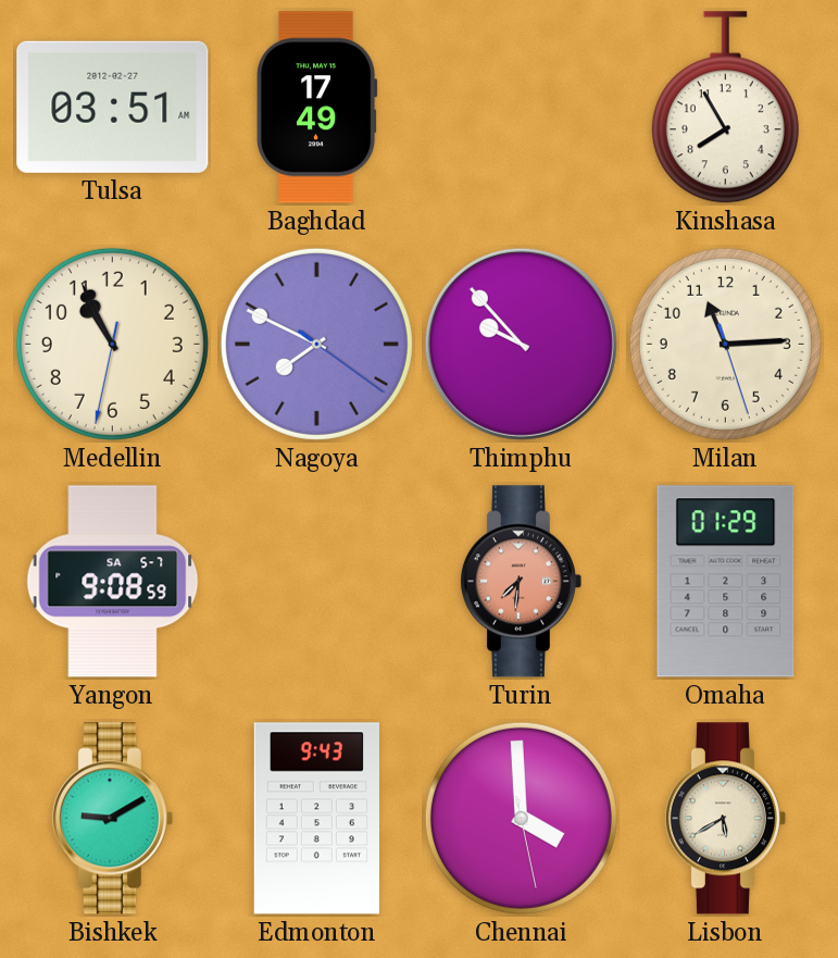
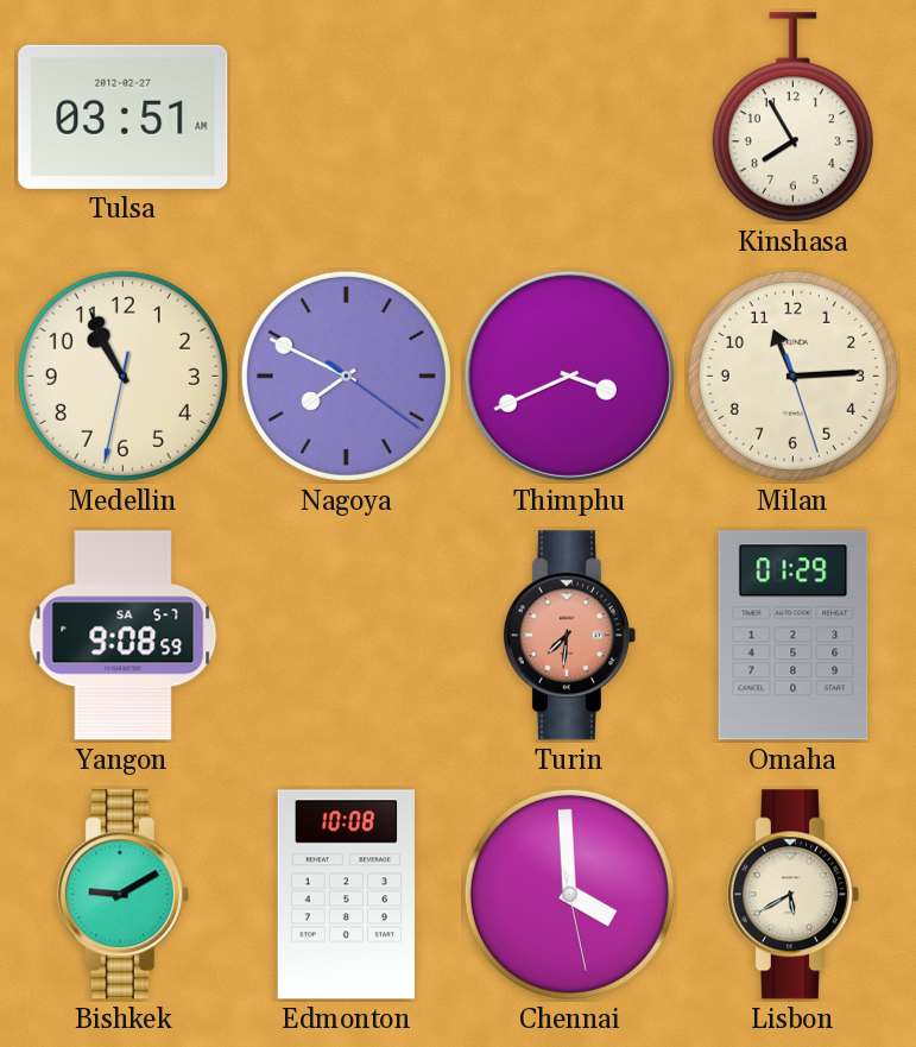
Baghdad: 17:49 -> none (316, 108)
Thimphu: 9:53 -> 3:41 (569, 376)
Edmonton: 9:43 -> 10:08 (346, 895)
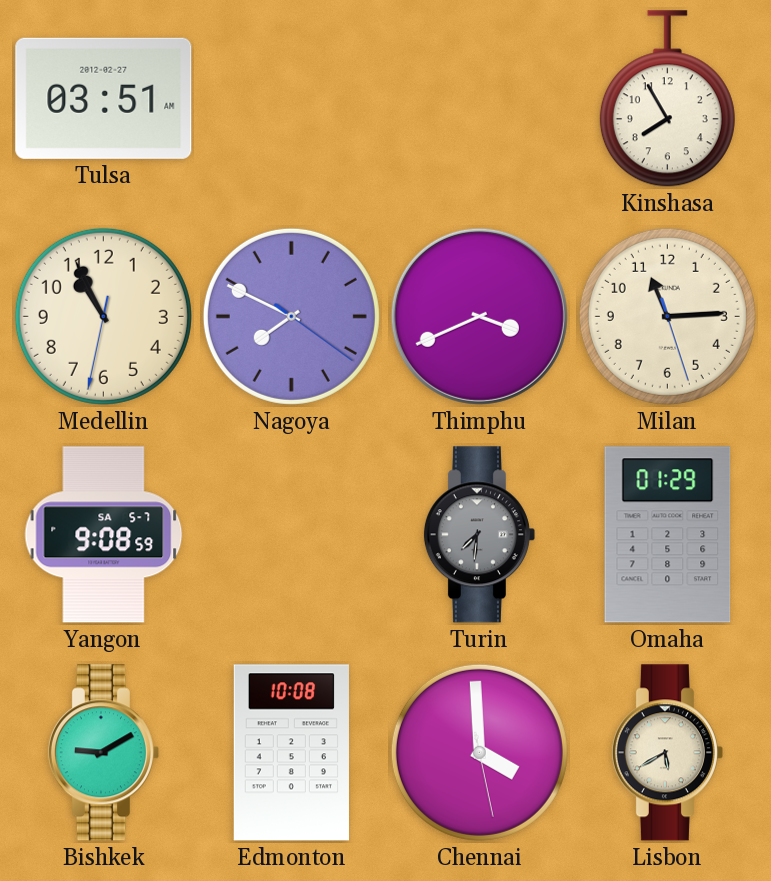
Turin dial: salmon -> grey (479, 535)
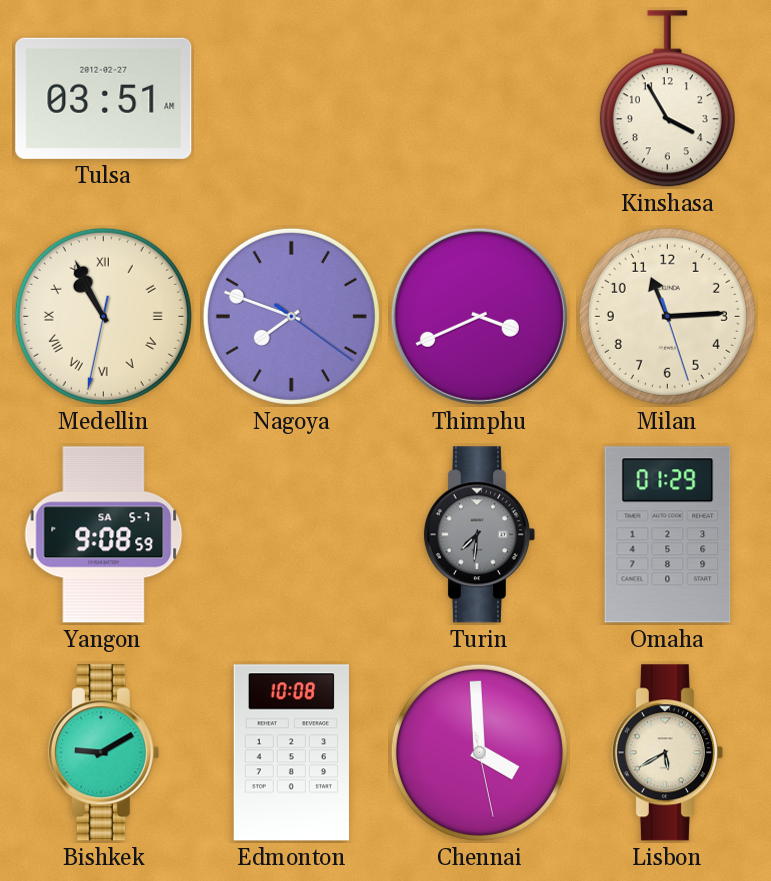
Kinshasa: 7:55 -> 3:55 (667, 99)
Medellin numerals: Arabic -> Roman (103, 316)
Nagoya: 7:49 -> 7:48 (291, 316)
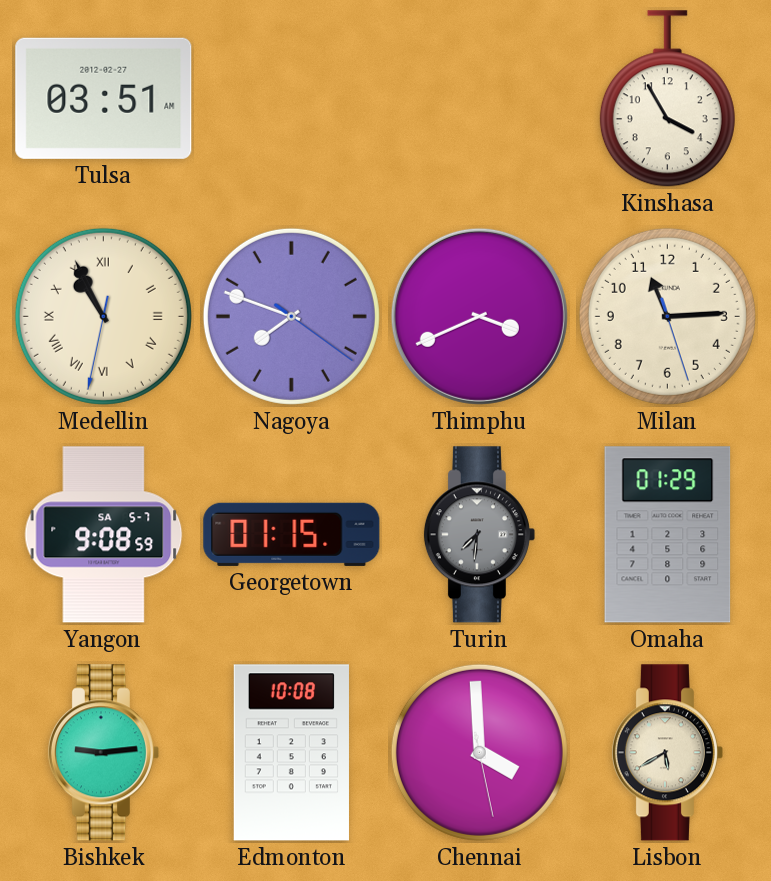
Georgetown: none -> 01:15 (292, 534)
Bishkek: 9:10 -> 9:14 (103, 753)
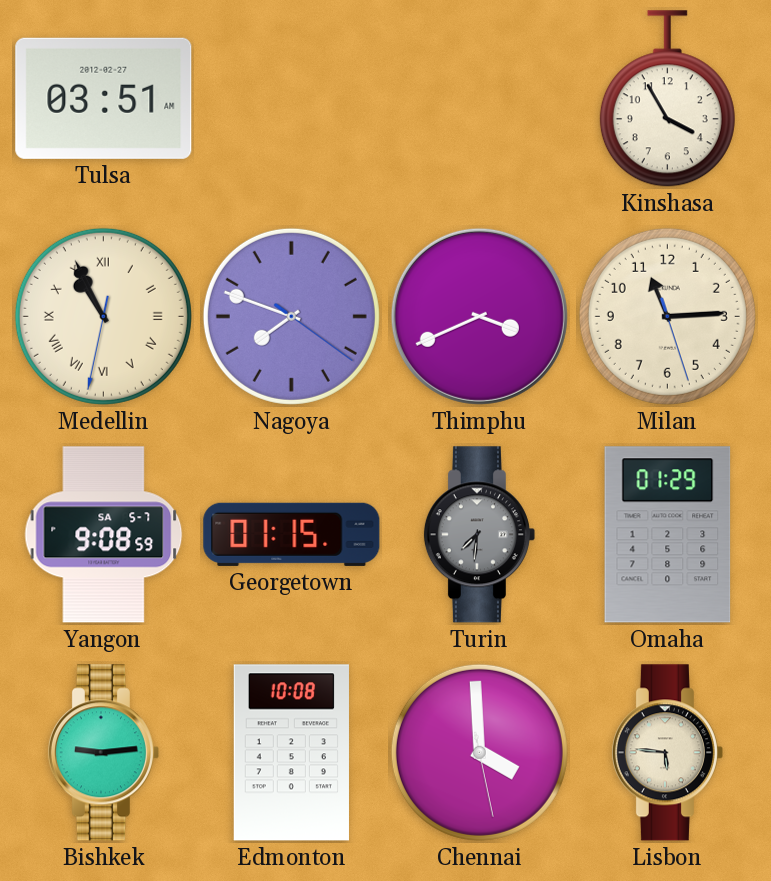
Lisbon: 5:40 -> 5:46 (667, 753)
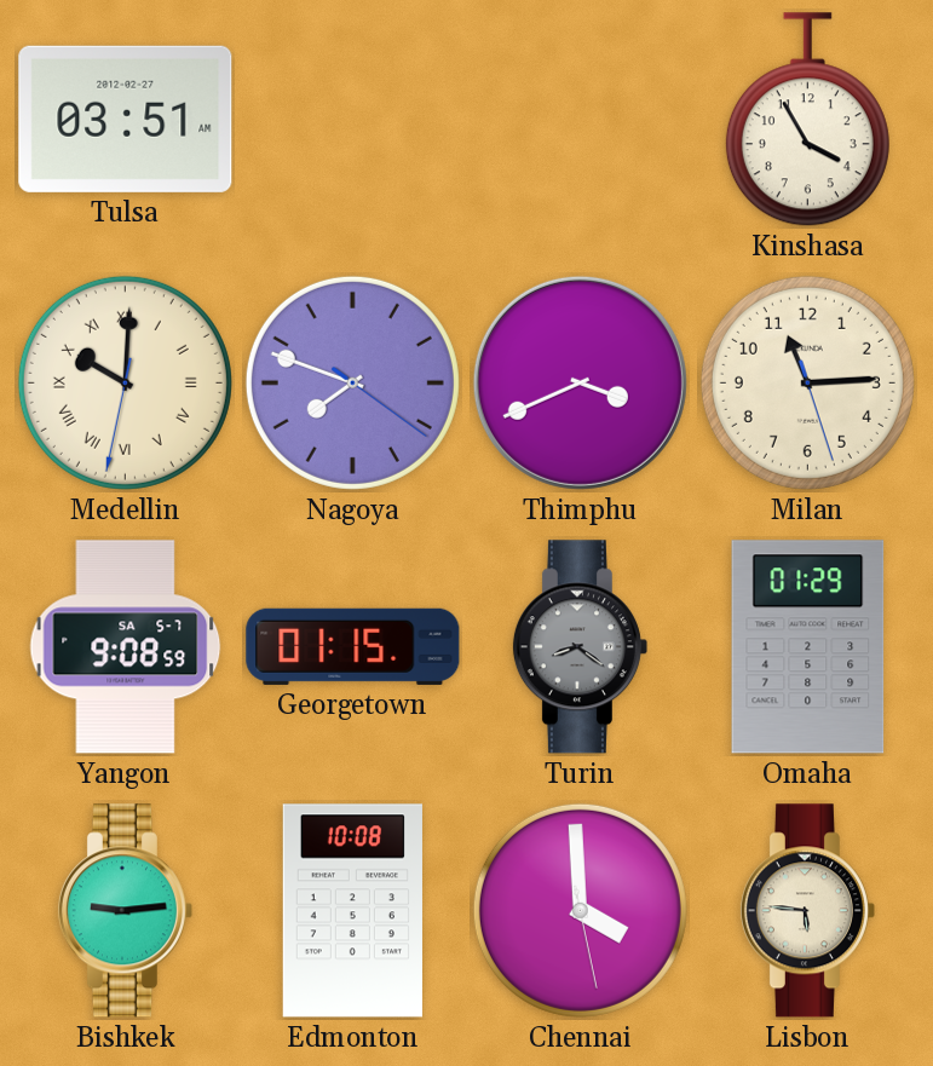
Medellin: 10:55 -> 10:00 (125, 382)
Turin: 7:31 -> 8:21 (580, 647)
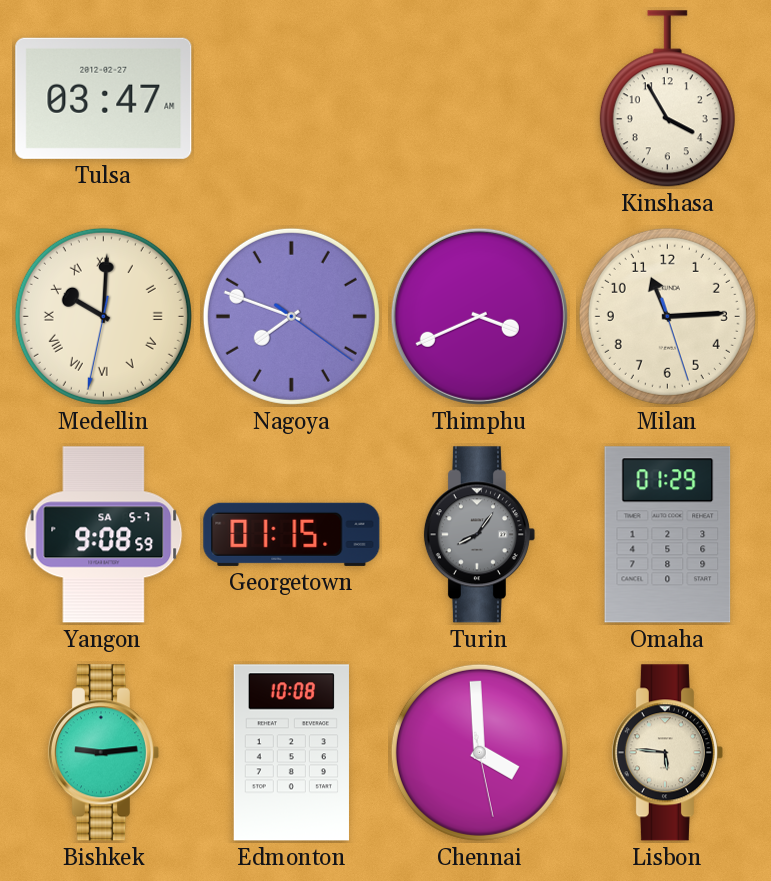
Tulsa: 03:51 -> 03:47 (104, 98)
Turin: 8:21 -> 8:06 (479, 535)
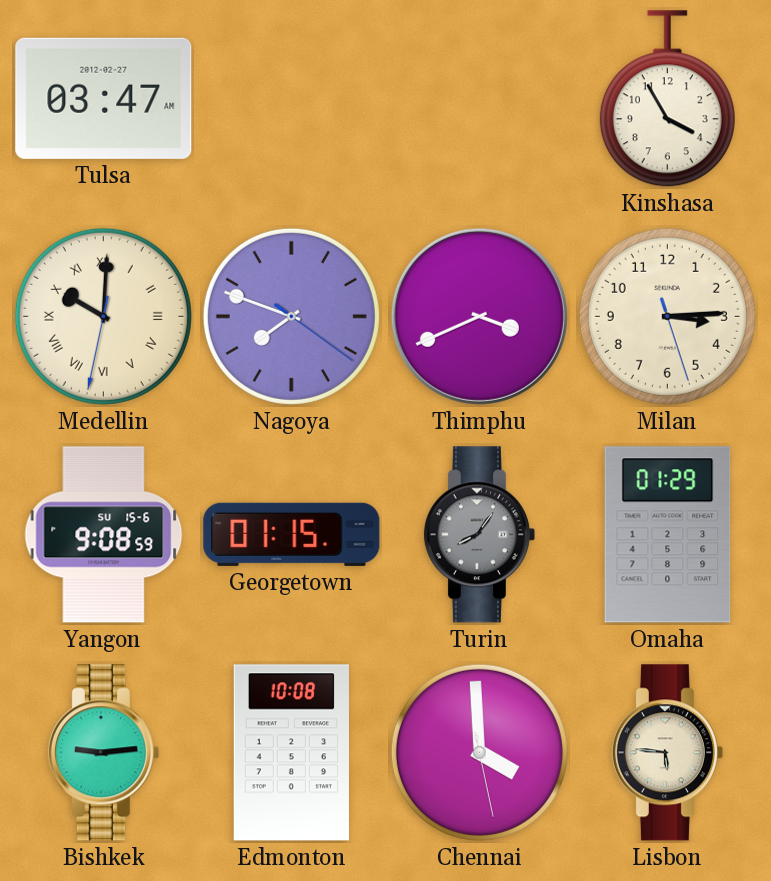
Milan: 11:14 -> 3:14 (667, 316)
Yangon date: SA 5-7 -> SU 15-6 (104, 535)
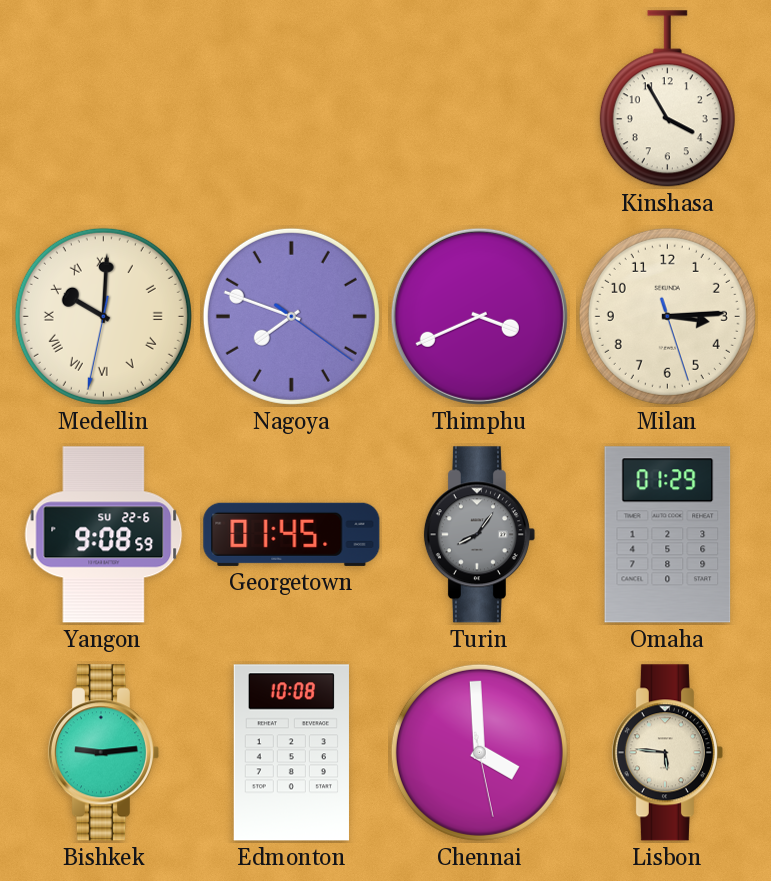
Tulsa: 03:47 -> none (104, 98)
Yangon date: SU 15-6 -> SU 22-6 (104, 535)
Georgetown: 01:15 -> 01:45 (292, 534)
